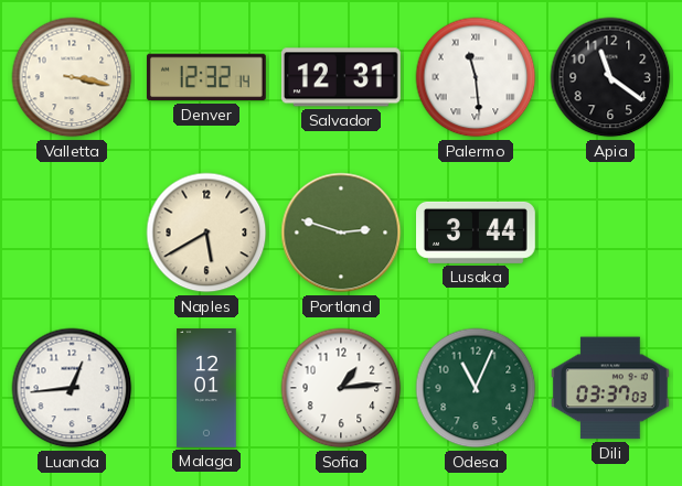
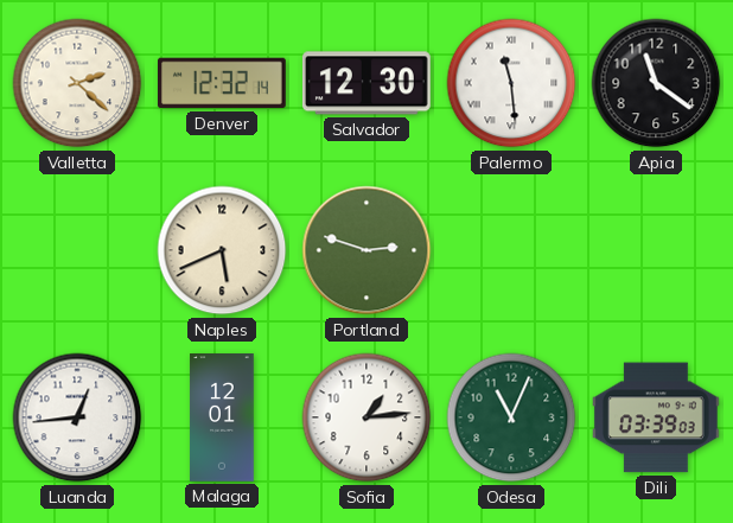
Valletta: 3:17 -> 2:22 (77, 83)
Salvador: 12:31 -> 12:30 (366, 83)
Naples: 5:40 -> 5:41 (222, 250)
Lusaka: 3:44 -> none (477, 233)
Dili: 03:37 -> 03:39 (656, 417)
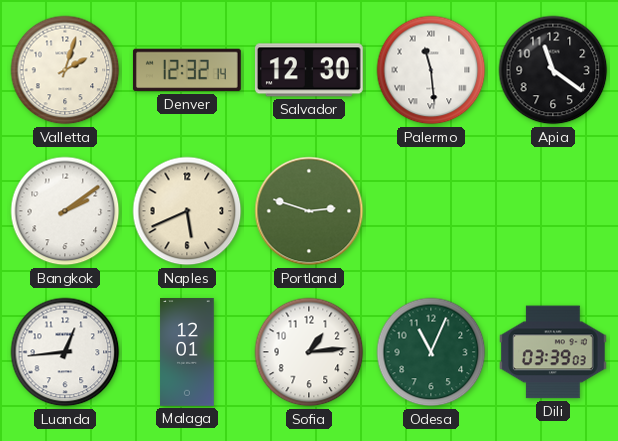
Valletta: 2:22 -> 2:03 (65, 70)
Bangkok: none -> 2:09 (65, 211)
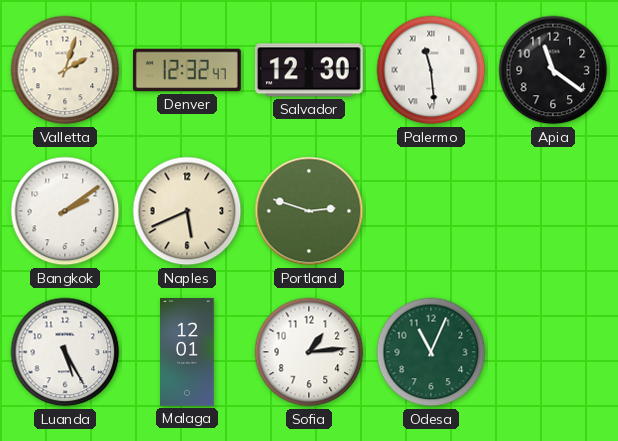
Denver: 12:32:14 -> 12:32:47 (187, 70)
Luanda: 12:44 -> 5:25 (65, 352)
Dili: 03:39 -> none (553, 352)
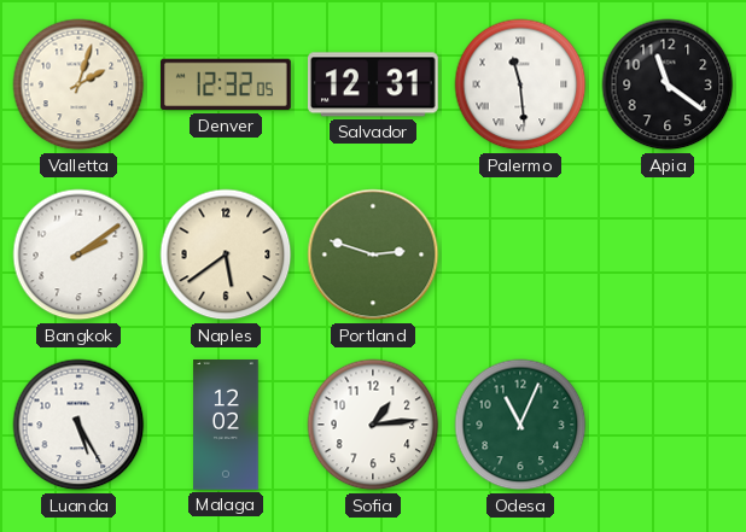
Denver: 12:32:47 -> 12:32:05 (226, 84)
Salvador: 12:30 -> 12:31 (373, 84)
Naples: 5:41 -> 5:39 (226, 255)
Malaga: 12:01 -> 12:02 (226, 426)
